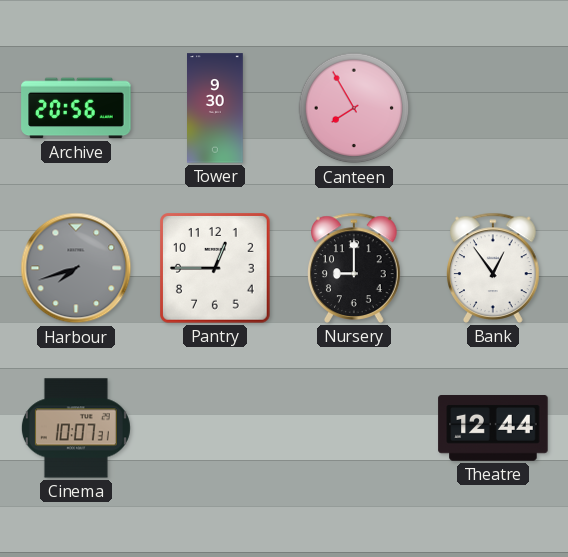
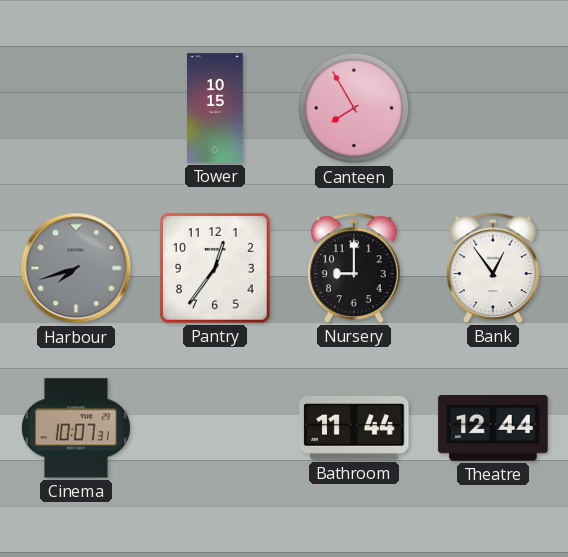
Archive: 20:56 -> none (76, 108)
Tower: 9:30 -> 10:15 (216, 108)
Pantry: 12:45 -> 12:36 (216, 269)
Bathroom: none -> 11:44 (354, 428)
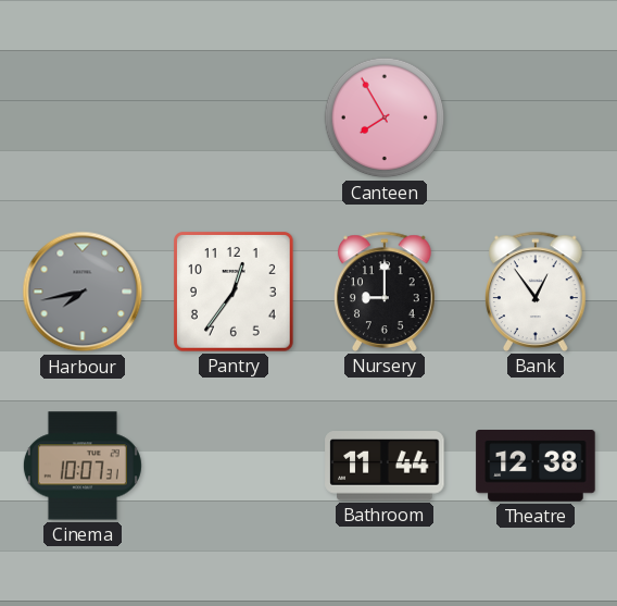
Tower: 10:15 -> none (216, 108)
Harbour: 7:42 -> 7:43 (83, 292)
Theatre: 12:44 -> 12:38 (536, 467)
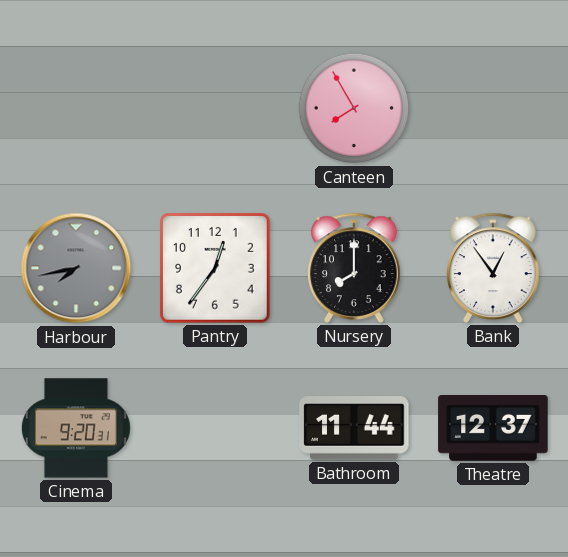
Nursery: 9:00 -> 8:00 (355, 268)
Cinema: 10:07 -> 9:20 (76, 428)
Theatre: 12:38 -> 12:37 (493, 429)
